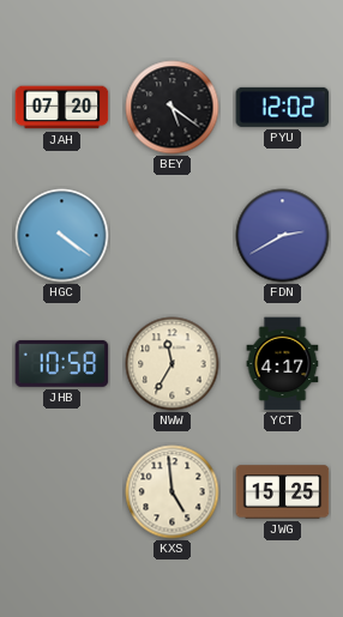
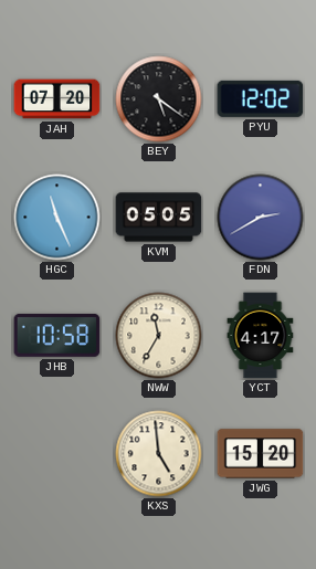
HGC: 4:21 -> 11:26 (57, 218)
KVM: none -> 05:05 (159, 218)
JWG: 15:25 -> 15:20 (261, 454)
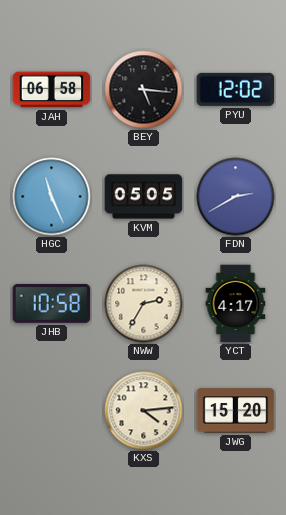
JAH: 07:20 -> 06:58 (52, 90)
BEY: 5:21 -> 5:16 (144, 90)
NWW: 11:35 -> 2:35 (144, 304)
KXS: 4:59 -> 4:14 (144, 411)
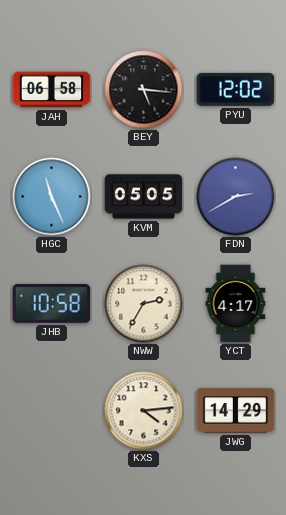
JWG: 15:20 -> 14:29 (236, 411)
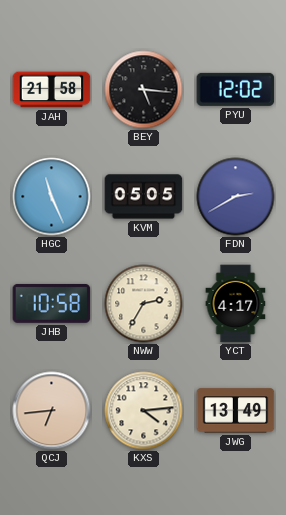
JAH: 06:58 -> 21:58 (52, 90)
QCJ: none -> 6:44 (52, 411)
JWG: 14:29 -> 13:49 (236, 411)
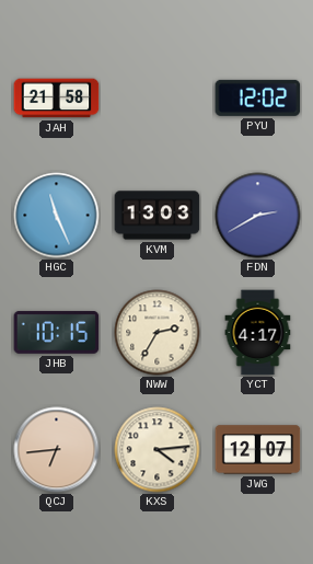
BEY: 5:16 -> none (144, 90)
KVM: 05:05 -> 13:03 (158, 216)
JHB: 10:58 -> 10:15 (57, 333)
JWG: 13:49 -> 12:07 (258, 450)
